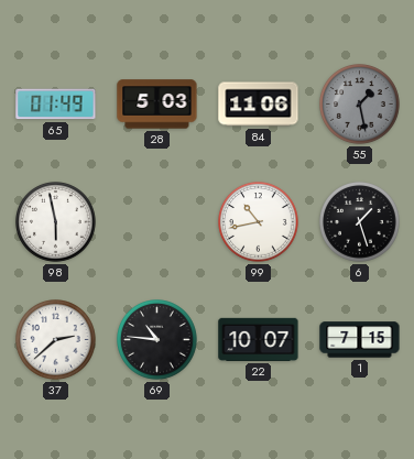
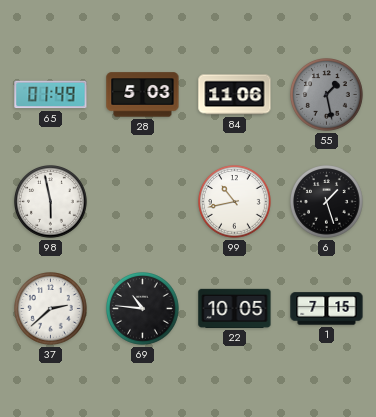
22: 10:07 -> 10:05 (235, 308)
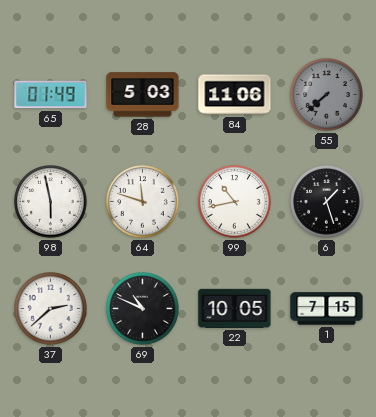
55: 1:28 -> 7:38 (327, 95)
64: none -> 11:48 (143, 202)
69: 10:46 -> 10:49 (143, 309)
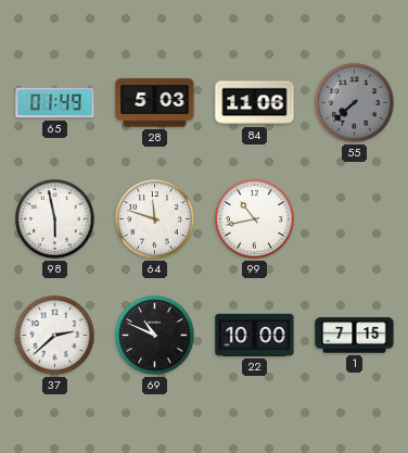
6: 1:27 -> none (327, 202)
22: 10:05 -> 10:00 (255, 335)
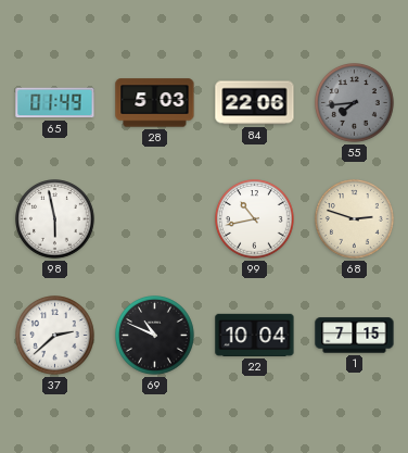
84: 11:06 -> 22:06 (255, 103)
55: 7:38 -> 7:44 (355, 103)
64: 11:48 -> none (155, 219)
68: none -> 2:48 (355, 219)
22: 10:00 -> 10:04 (255, 335)
